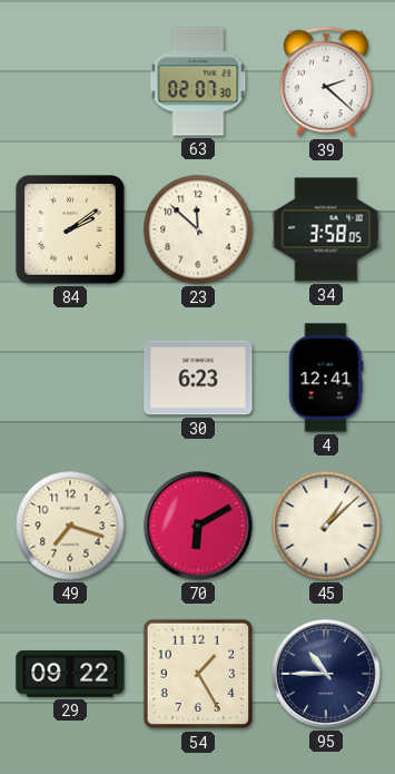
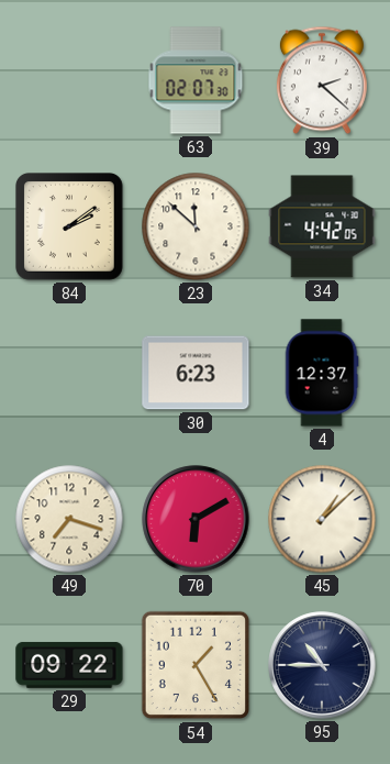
34: 3:58 -> 4:42 (322, 226)
4: 12:41 -> 12:37 (322, 373)
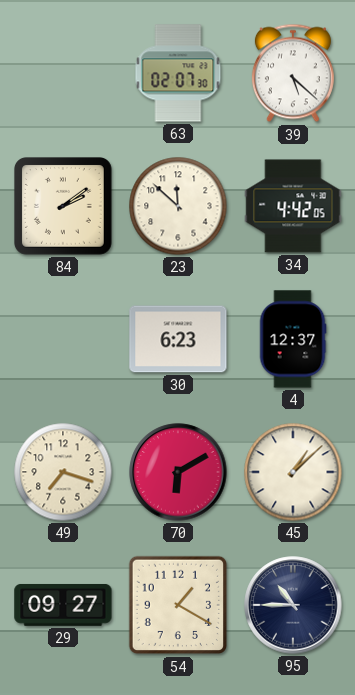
39: 2:22 -> 5:22 (293, 73)
29: 09:22 -> 09:27 (63, 605)
54: 1:25 -> 1:20 (178, 605)
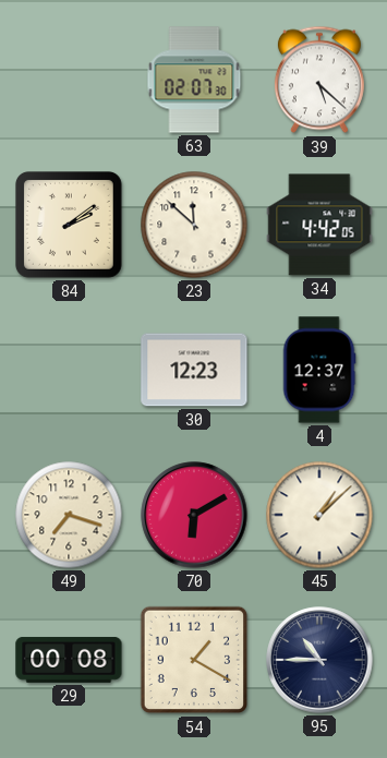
30: 6:23 -> 12:23 (194, 370)
29: 09:27 -> 00:08 (69, 660)
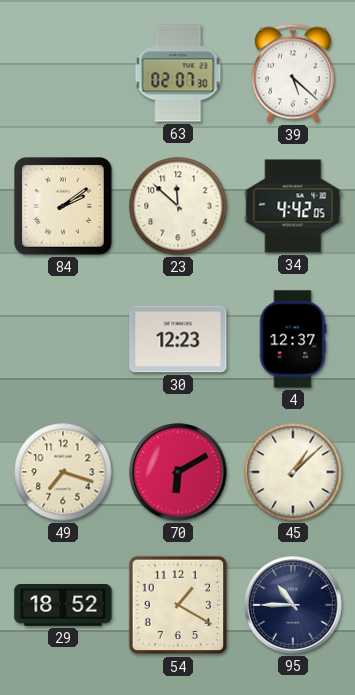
29: 00:08 -> 18:52 (63, 605)
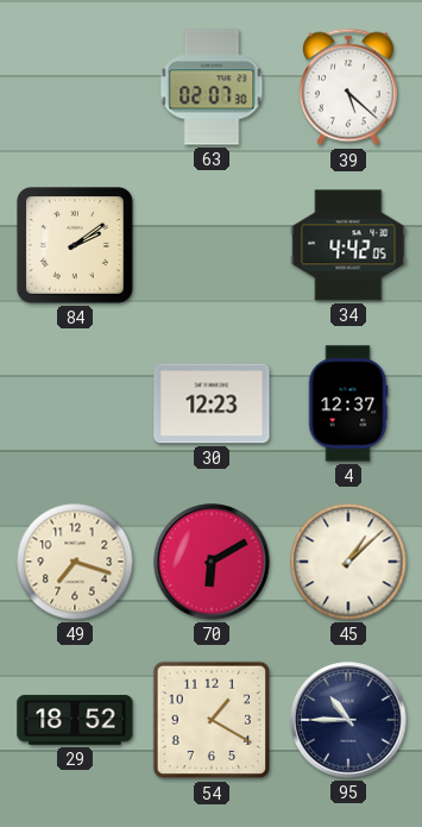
23: 11:52 -> none (178, 206)
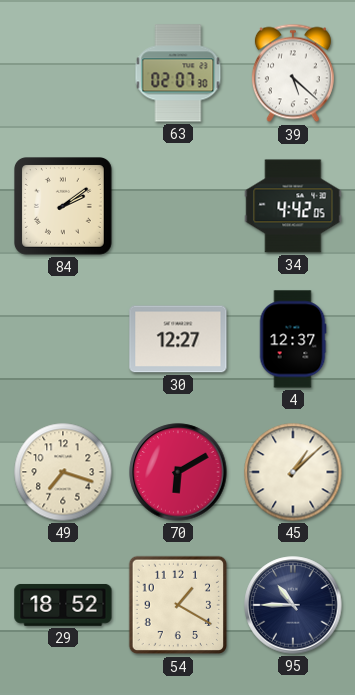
30: 12:23 -> 12:27 (178, 339)
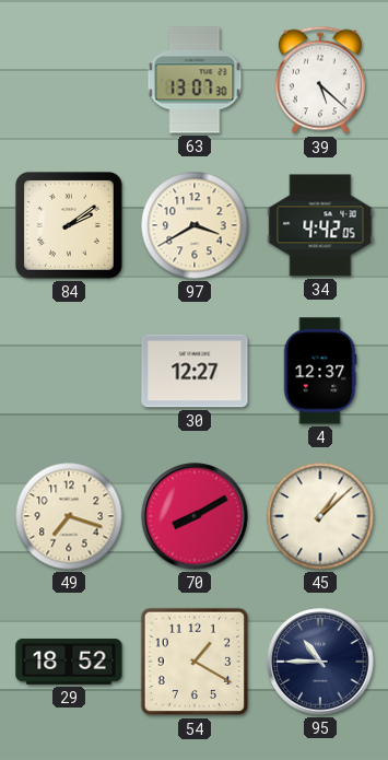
63: 02:07 -> 13:07 (195, 80)
97: none -> 3:40 (195, 225)
70: 6:10 -> 8:10 (195, 516)
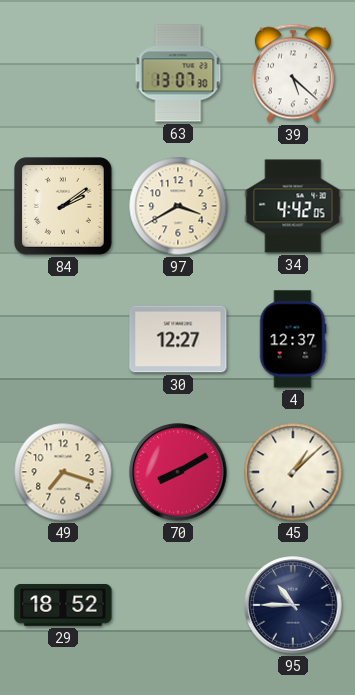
54: 1:20 -> none (195, 662)
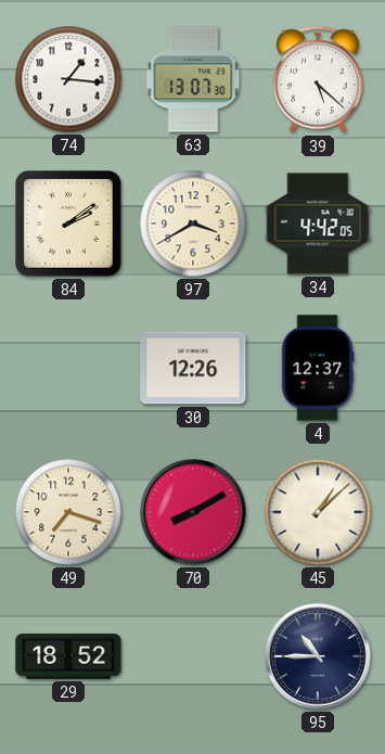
74: none -> 1:16 (68, 79)
30: 12:27 -> 12:26 (193, 368)
